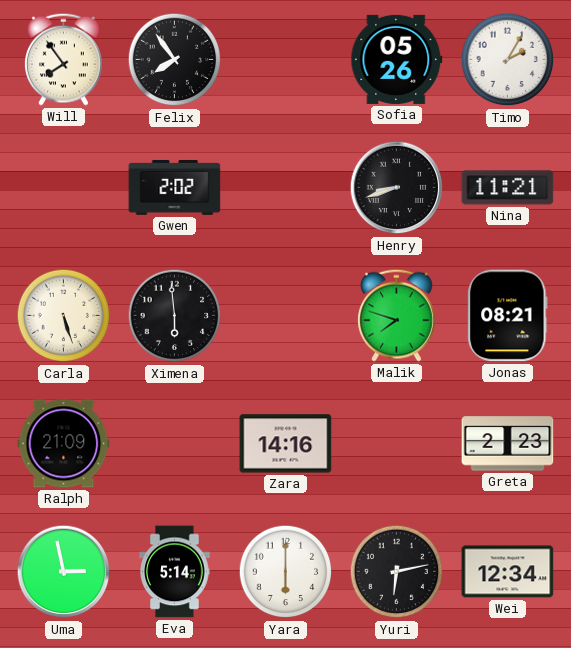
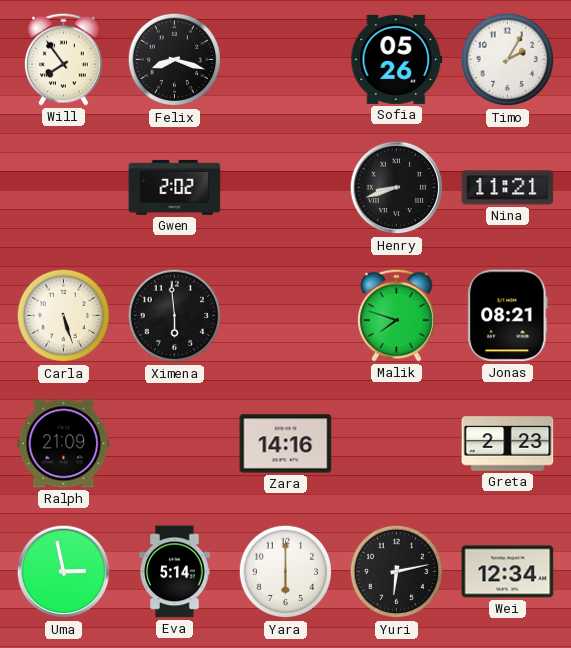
Felix: 7:54 -> 8:18 (175, 60)
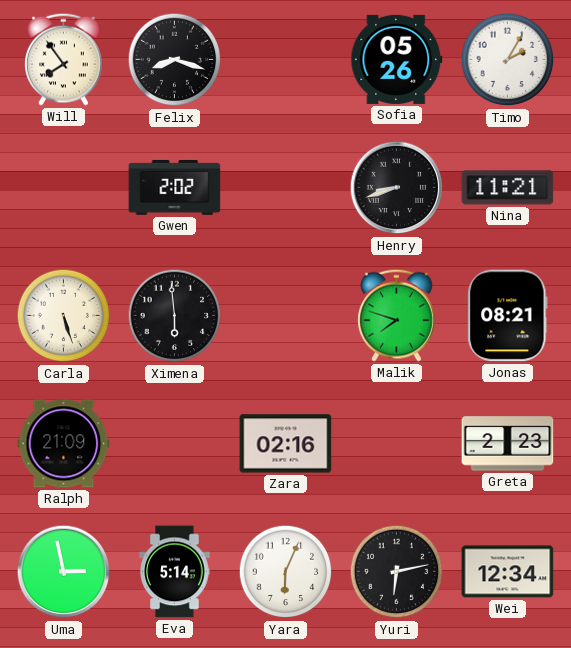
Zara: 14:16 -> 02:16 (286, 444)
Yara: 6:00 -> 6:04 (286, 572)
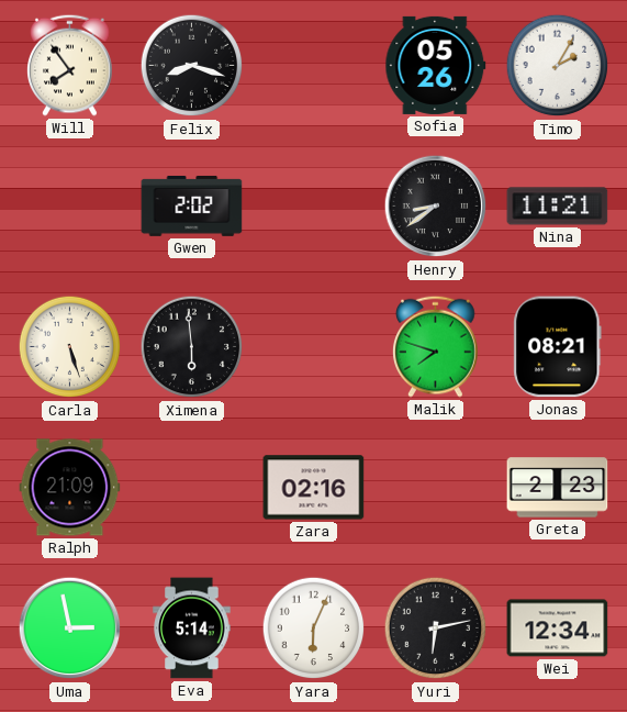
Henry: 8:42 -> 8:39 (436, 207)
